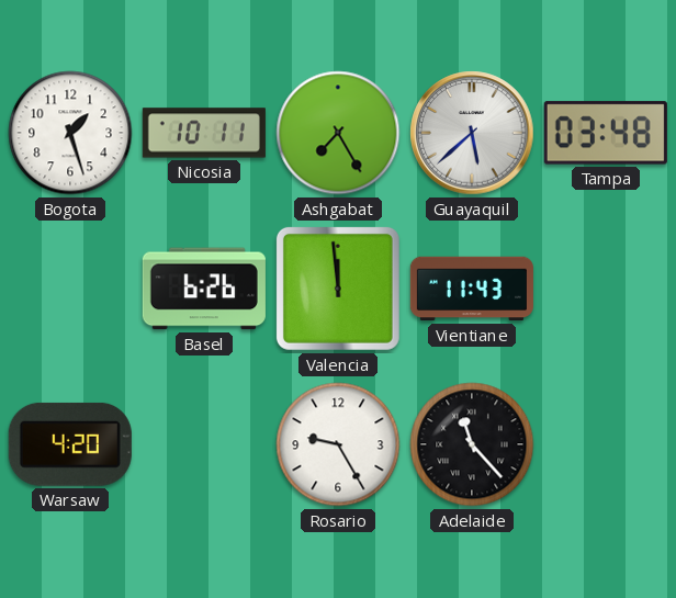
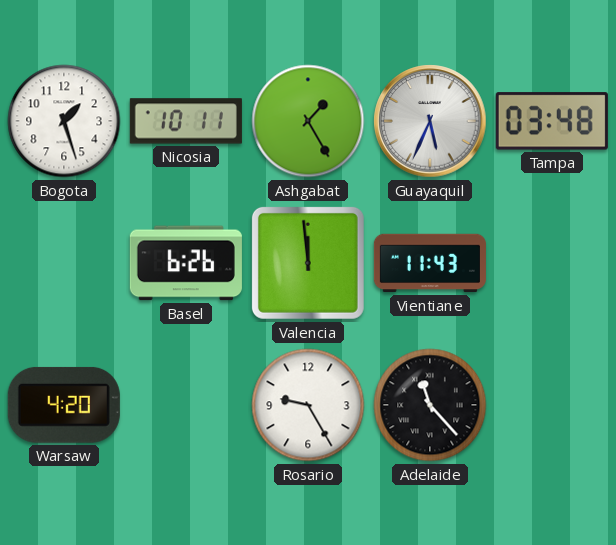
Ashgabat: 7:25 -> 1:25 (308, 121)
Guayaquil: 5:38 -> 5:34 (430, 121)
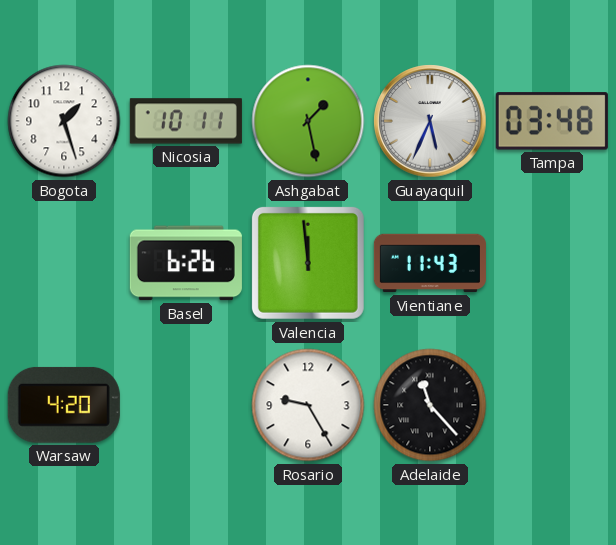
Ashgabat: 1:25 -> 1:28 (308, 121)
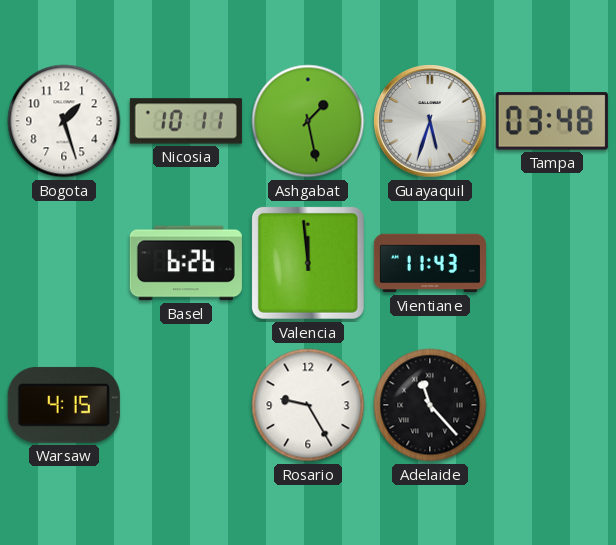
Guayaquil: 5:34 -> 5:33 (430, 121)
Warsaw: 4:20 -> 4:15 (64, 405)
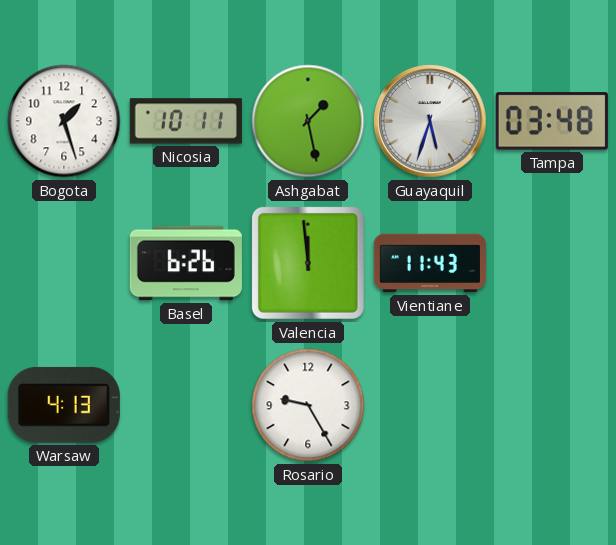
Warsaw: 4:15 -> 4:13 (64, 405)
Adelaide: 11:23 -> none (430, 405)
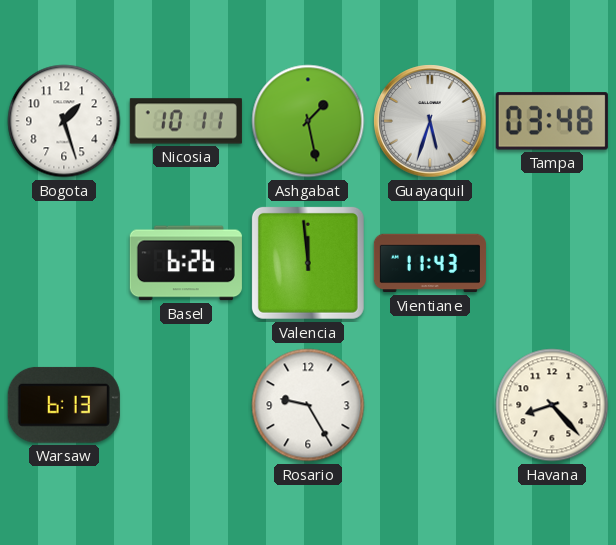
Warsaw: 4:13 -> 6:13 (64, 405)
Havana: none -> 8:23 (552, 405)
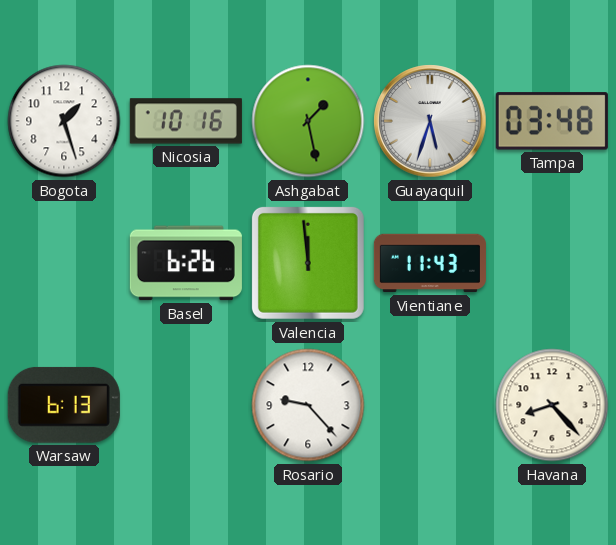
Nicosia: 10:11 -> 10:16 (186, 121)
Rosario: 9:25 -> 9:23 (308, 405)
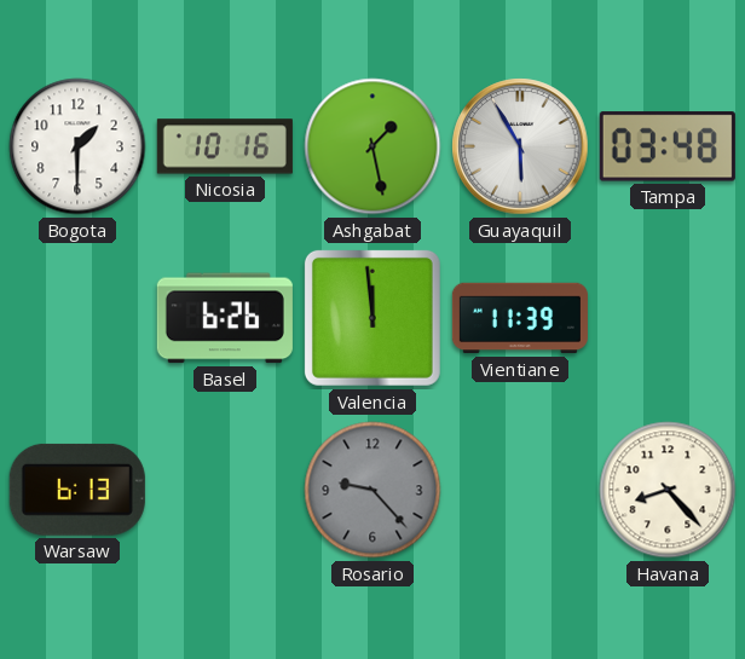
Bogota: 1:27 -> 1:30 (77, 146)
Guayaquil: 5:33 -> 5:55 (520, 146)
Vientiane: 11:43 -> 11:39 (520, 318)
Rosario dial: white -> grey (372, 490)
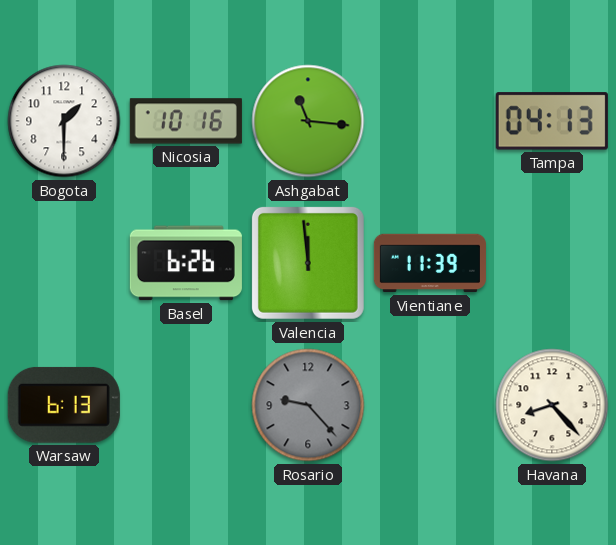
Ashgabat: 1:28 -> 11:16 (308, 121)
Guayaquil: 5:55 -> none (520, 146)
Tampa: 03:48 -> 04:13 (552, 121)
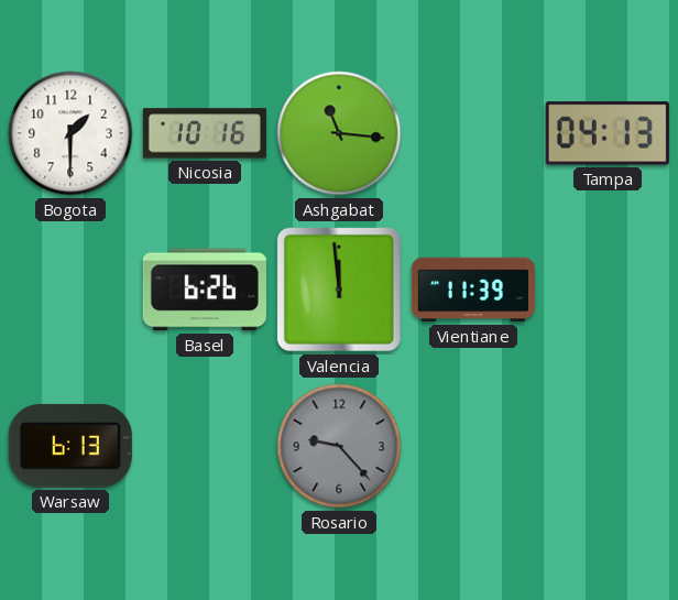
Havana: 8:23 -> none (552, 405)
